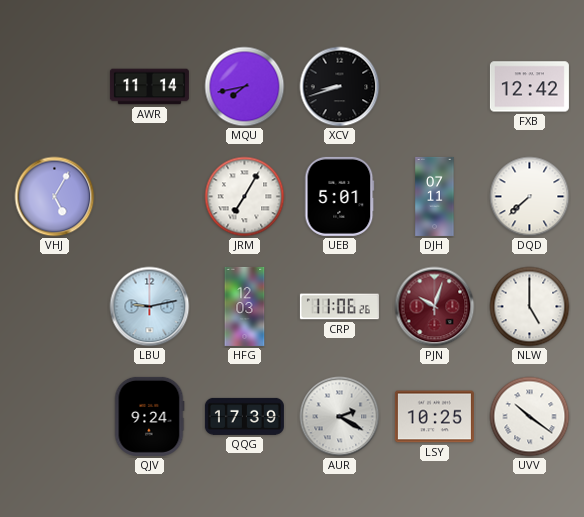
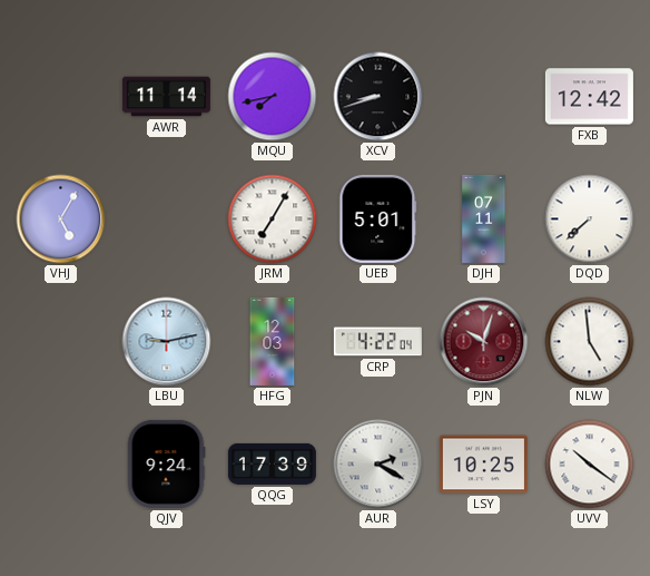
CRP: 11:06 -> 4:22 (377, 342)
NLW: 5:00 -> 4:59 (590, 342)
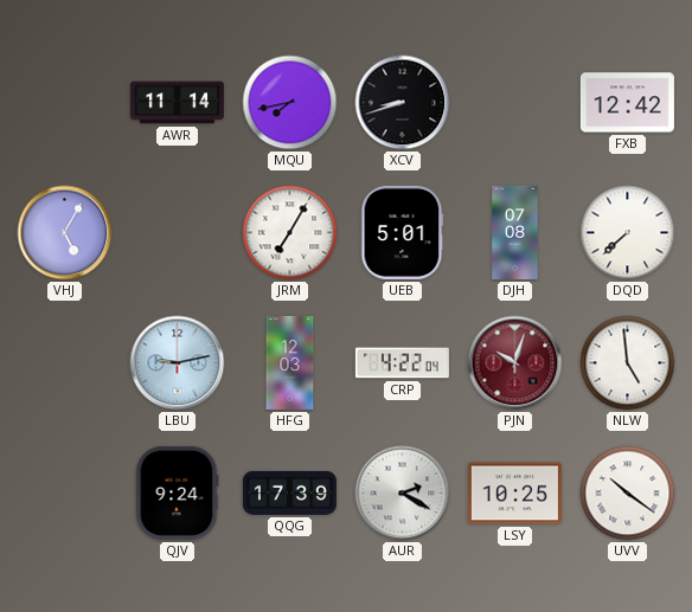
DJH: 07:11 -> 07:08 (515, 232)
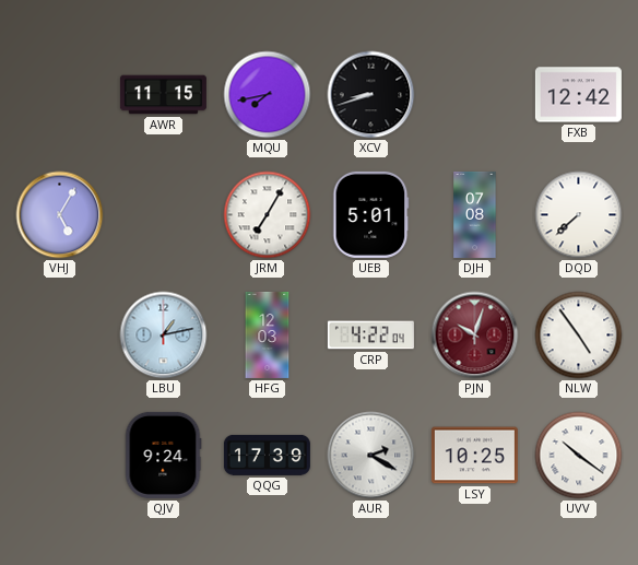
AWR: 11:14 -> 11:15 (163, 95)
LBU: 9:13 -> 1:13 (164, 336)
NLW: 4:59 -> 4:54 (579, 336)
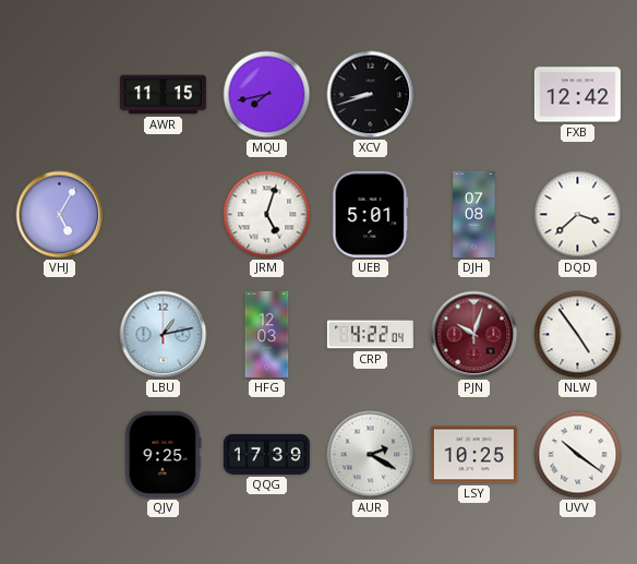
JRM: 7:05 -> 5:03 (267, 215)
DQD: 7:38 -> 3:38 (578, 215)
QJV: 9:24 -> 9:25 (163, 454)
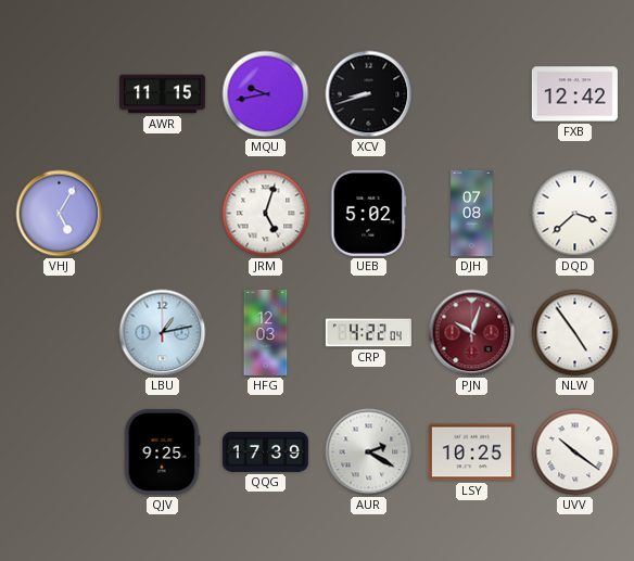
MQU: 7:43 -> 9:43 (266, 94)
UEB: 5:01 -> 5:02 (369, 213)
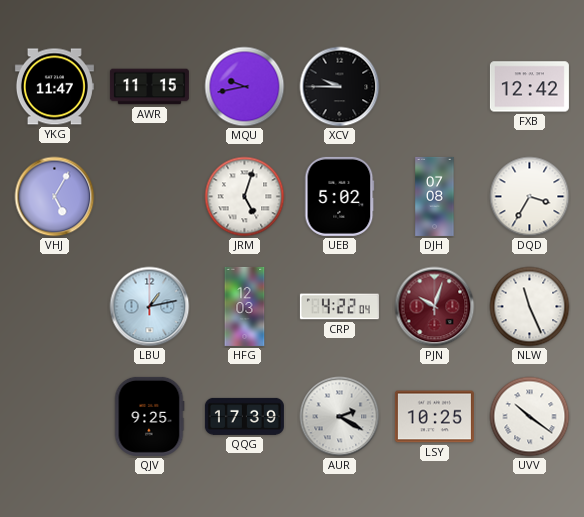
YKG: none -> 11:47 (54, 87)
XCV: 8:42 -> 9:45 (340, 87)
DQD: 3:38 -> 3:35 (530, 197)
NLW: 4:54 -> 11:26 (530, 307)
